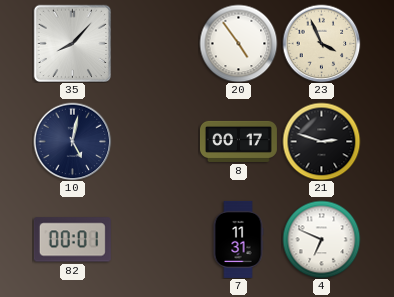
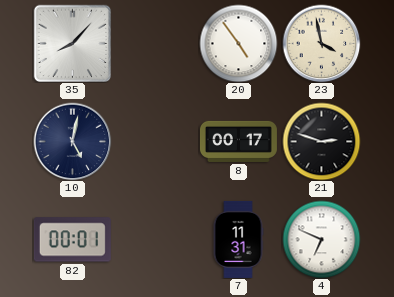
23: 3:56 -> 3:58 (321, 43)
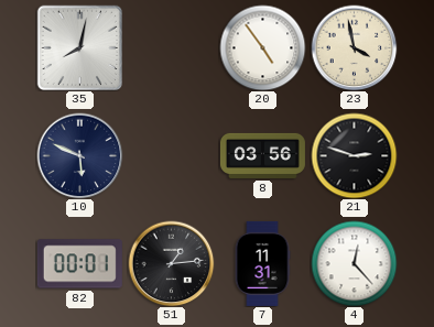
35: 8:07 -> 8:02 (79, 47)
10: 5:02 -> 5:49 (79, 155)
8: 00:17 -> 03:56 (262, 155)
51: none -> 1:14 (171, 263)
4: 6:49 -> 12:23 (354, 263)
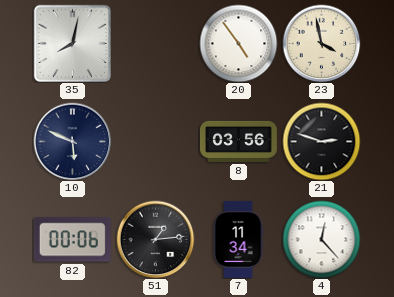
82: 00:01 -> 00:06 (72, 240)
7: 11:31 -> 11:34 (238, 239)
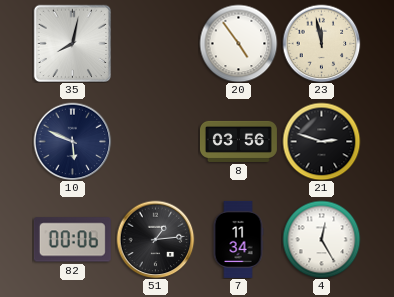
23: 3:58 -> 11:58 (321, 43)
4: 12:23 -> 12:25 (321, 239)
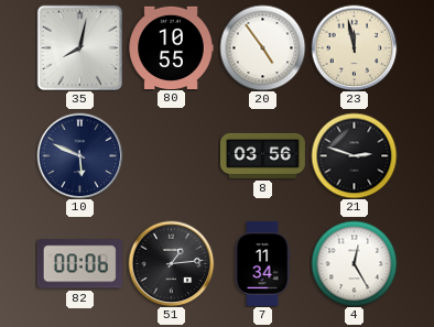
80: none -> 10:55 (171, 47)
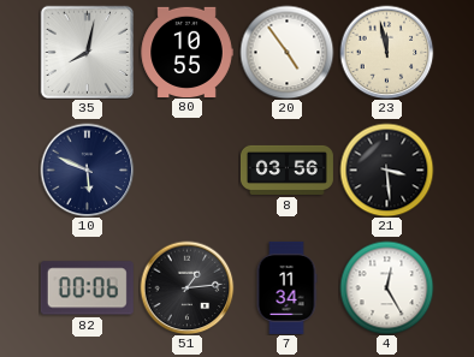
21: 2:48 -> 3:29 (386, 169)
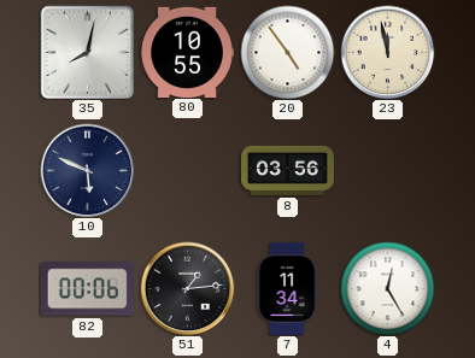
21: 3:29 -> none (386, 169)
